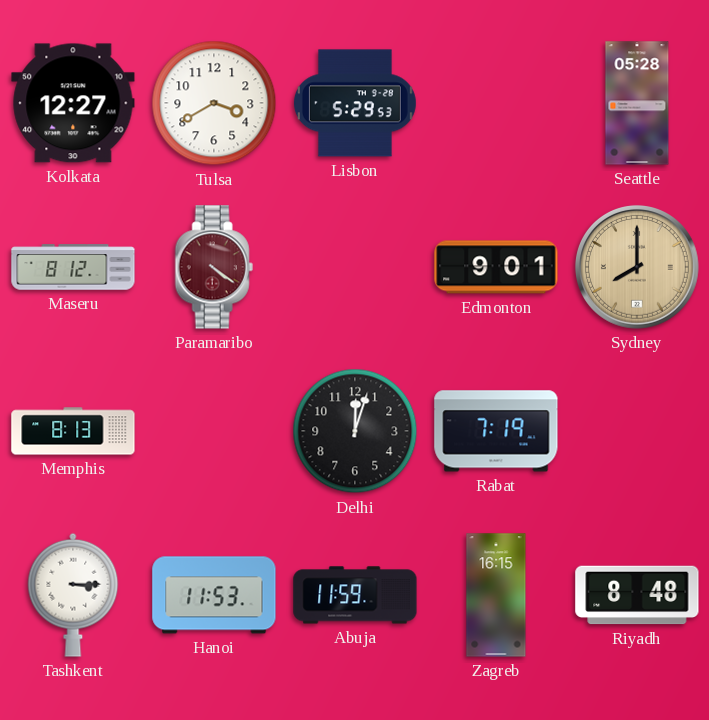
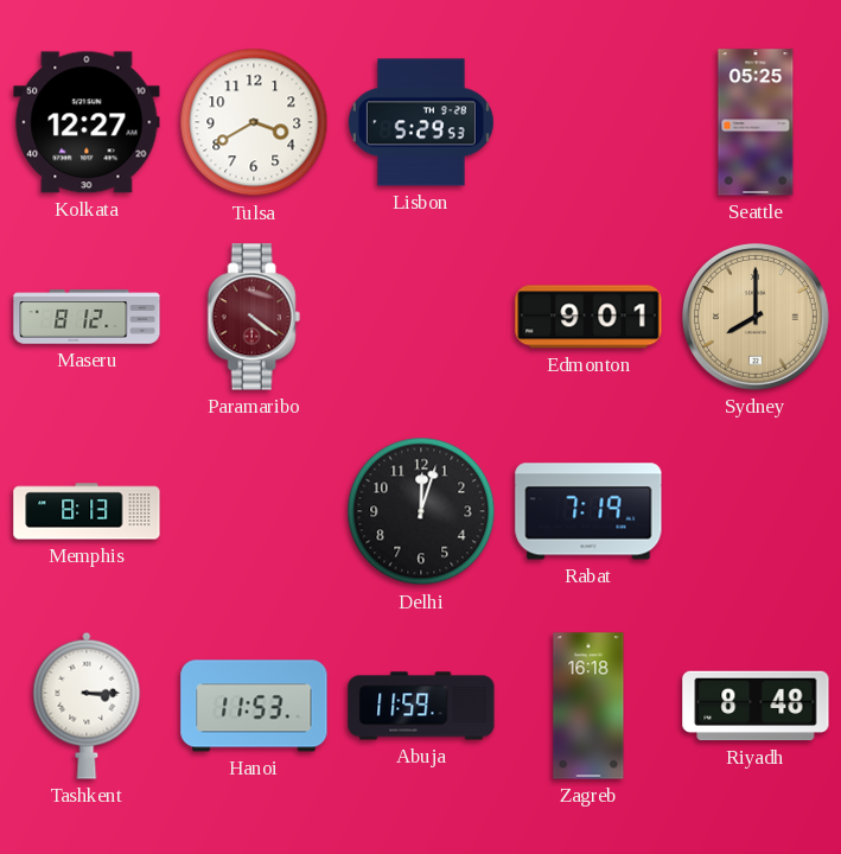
Seattle: 05:28 -> 05:25 (756, 122)
Zagreb: 16:15 -> 16:18 (588, 706)
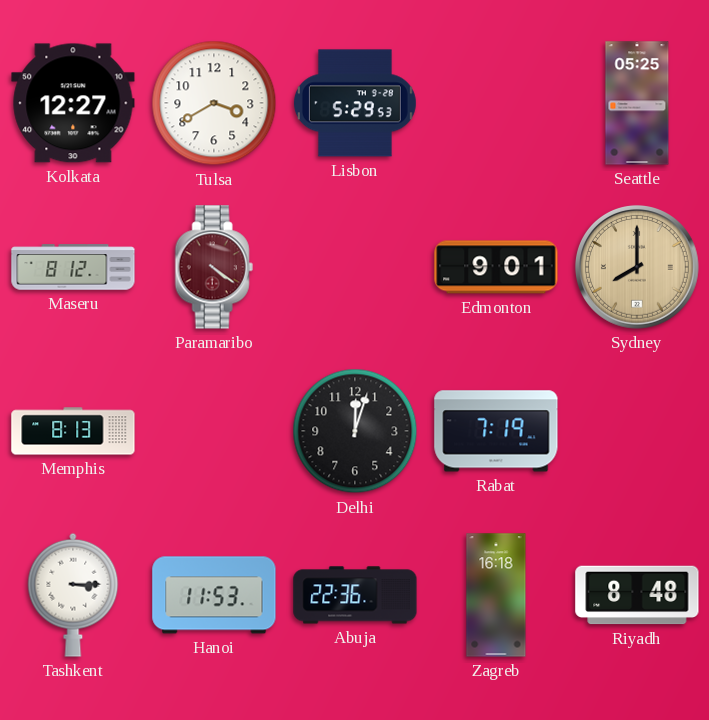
Abuja: 11:59 -> 22:36 (355, 595)
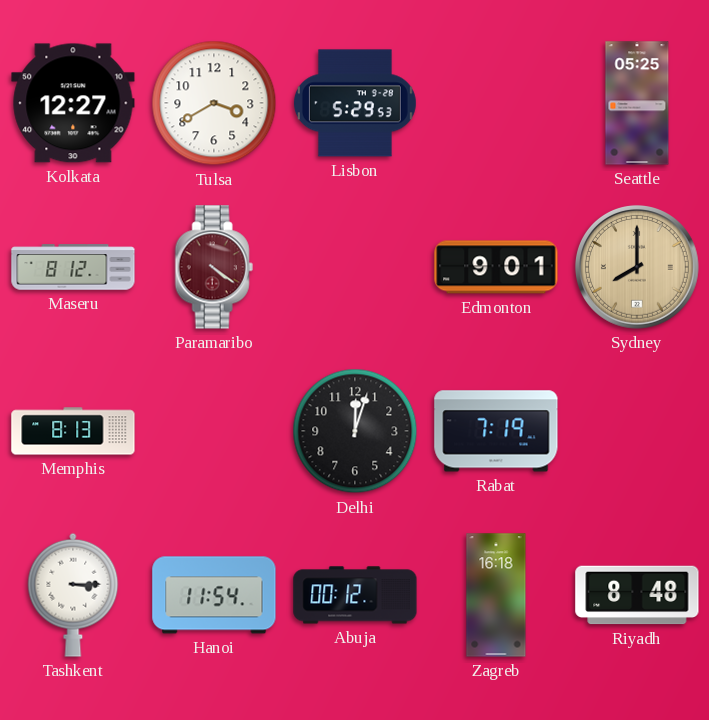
Hanoi: 11:53 -> 11:54 (214, 595)
Abuja: 22:36 -> 00:12 (355, 595)
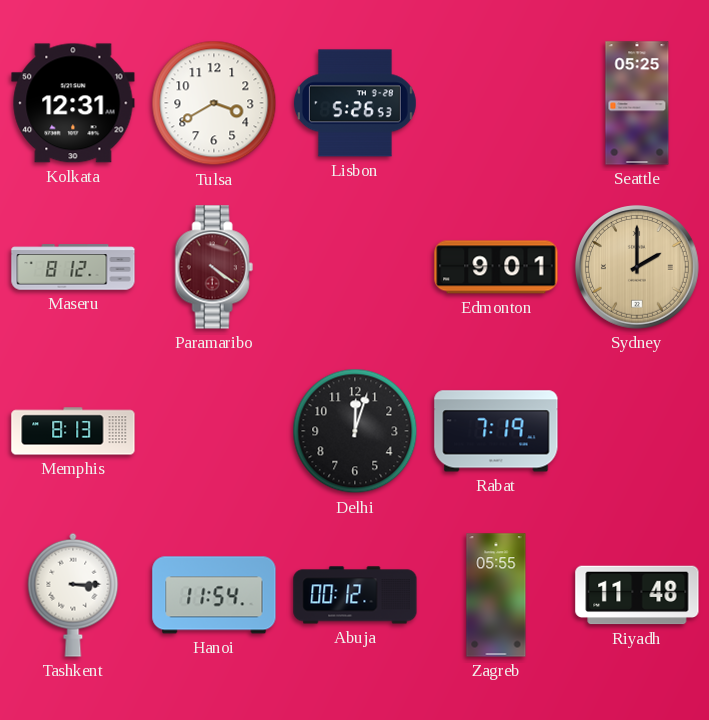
Kolkata: 12:27 -> 12:31 (73, 103)
Lisbon: 5:29 -> 5:26 (355, 103)
Sydney: 8:00 -> 2:00 (637, 267)
Zagreb: 16:18 -> 05:55 (496, 595)
Riyadh: 8:48 -> 11:48 (637, 595)
